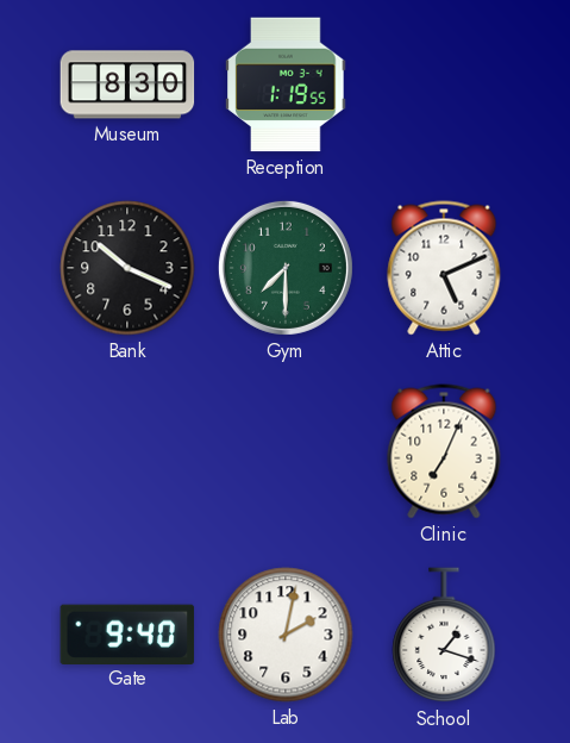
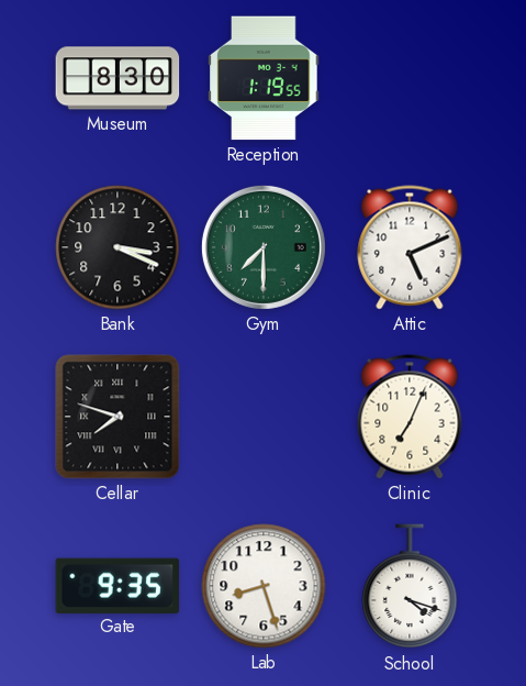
Bank: 10:19 -> 3:19 (117, 247)
Cellar: none -> 7:48 (117, 417)
Gate: 9:40 -> 9:35 (117, 585)
Lab: 2:02 -> 8:27 (264, 586)
School: 1:18 -> 4:18 (410, 587)
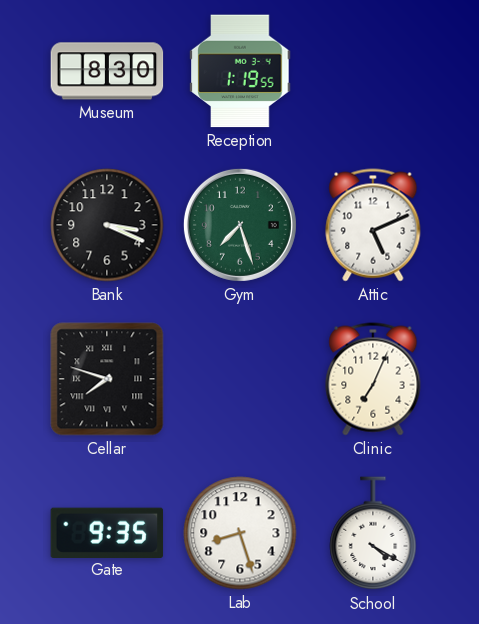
Gym: 7:30 -> 7:27 (240, 225)
School: 4:18 -> 4:20 (373, 534)
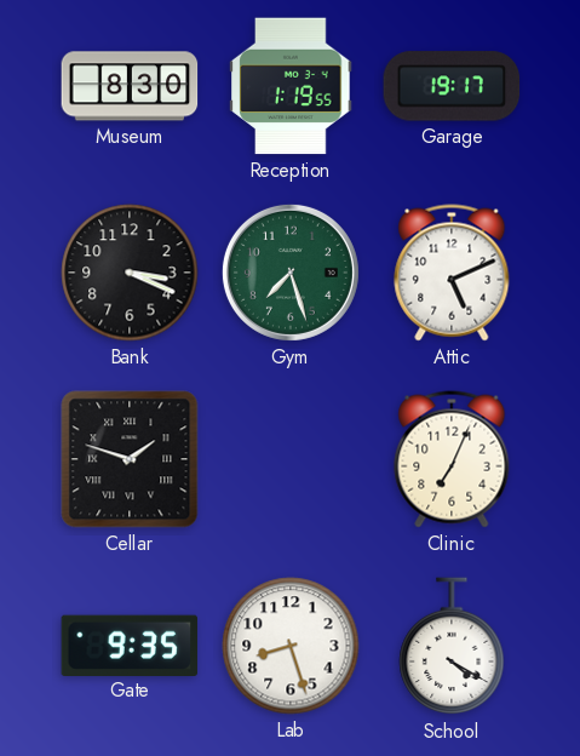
Garage: none -> 19:17 (452, 86)
Cellar: 7:48 -> 1:48 (130, 459)
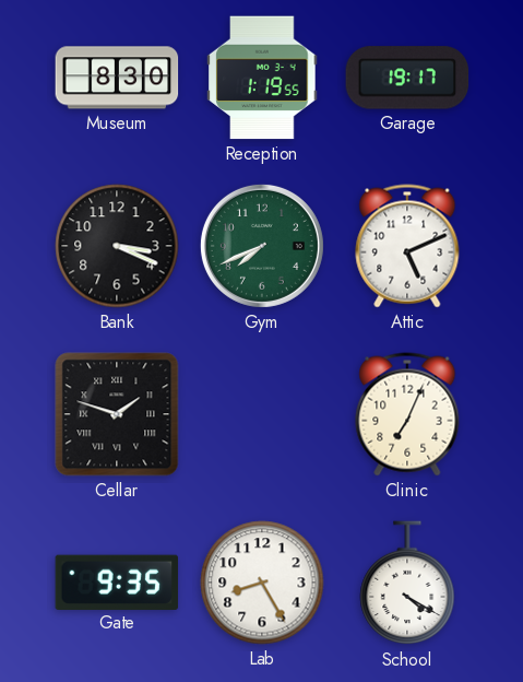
Gym: 7:27 -> 7:41 (262, 246)
Lab: 8:27 -> 8:25 (262, 583)
